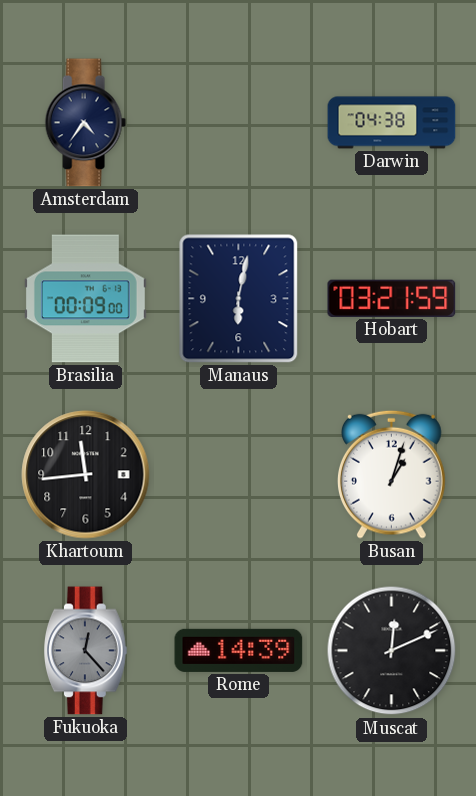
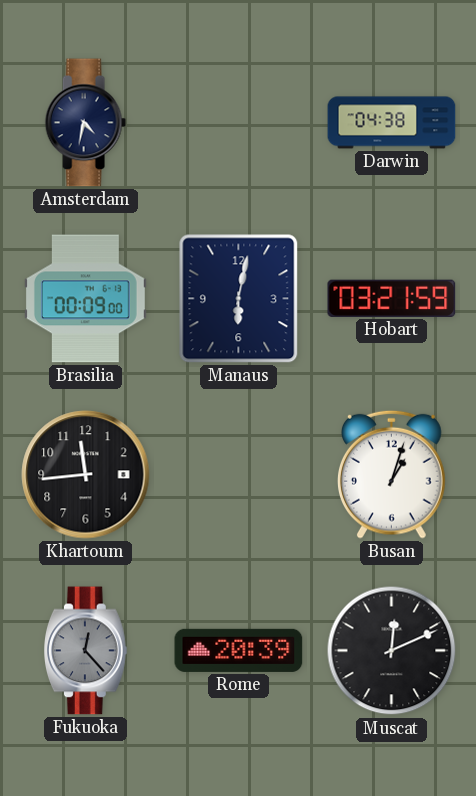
Amsterdam: 4:36 -> 4:32 (85, 123)
Rome: 14:39 -> 20:39 (239, 650)
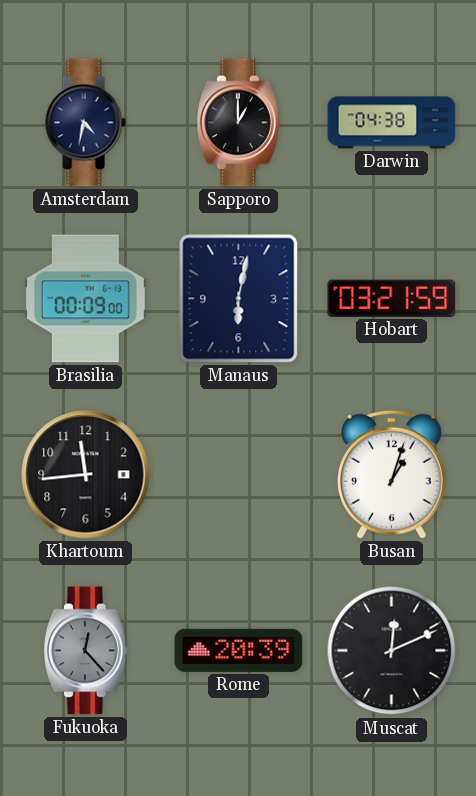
Sapporo: none -> 1:00 (239, 123)
